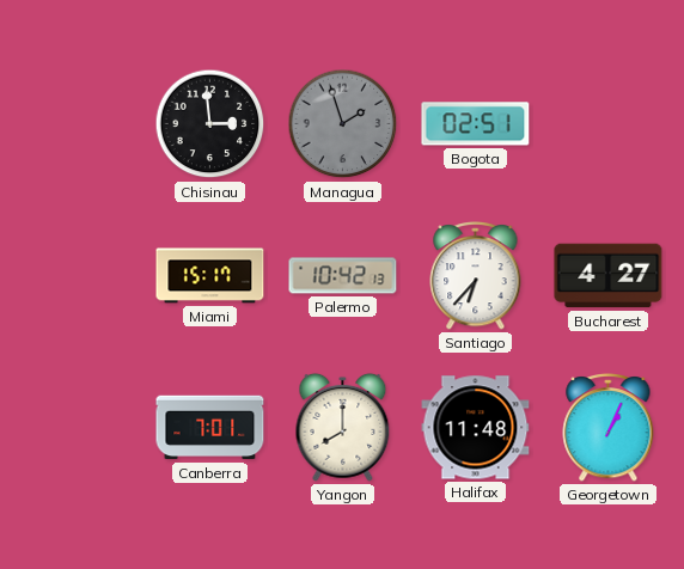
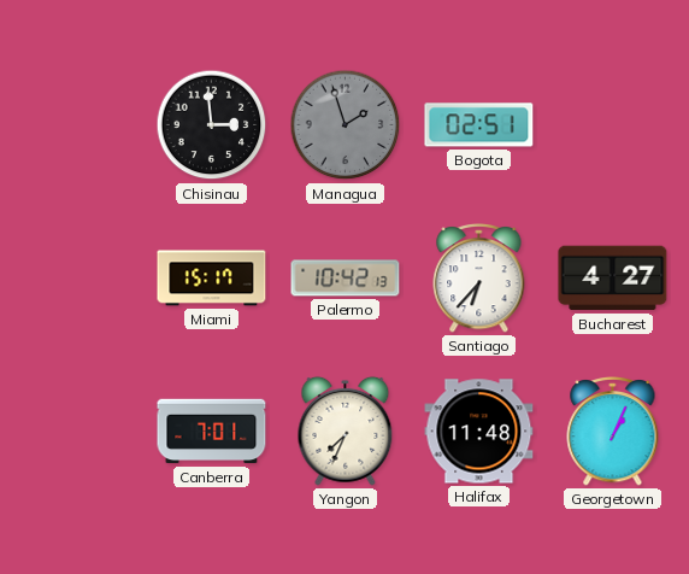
Yangon: 8:00 -> 7:34 (346, 430)
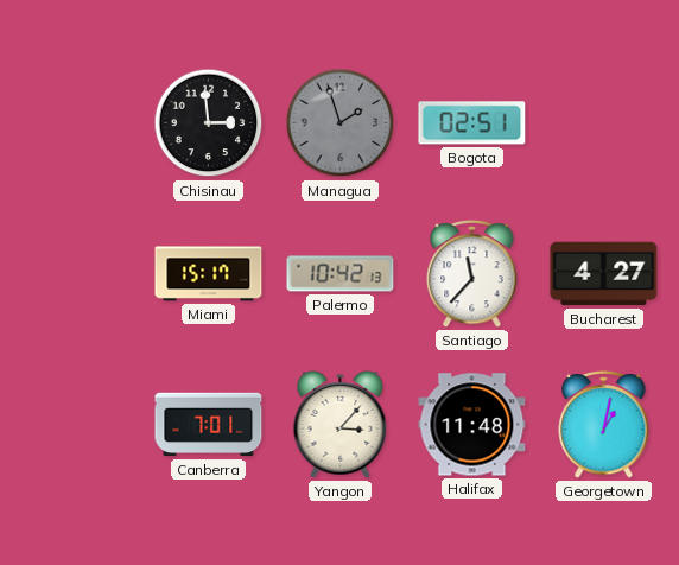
Santiago: 6:37 -> 11:37 (472, 274)
Yangon: 7:34 -> 3:07 (341, 424)
Georgetown: 1:04 -> 1:02 (604, 425)
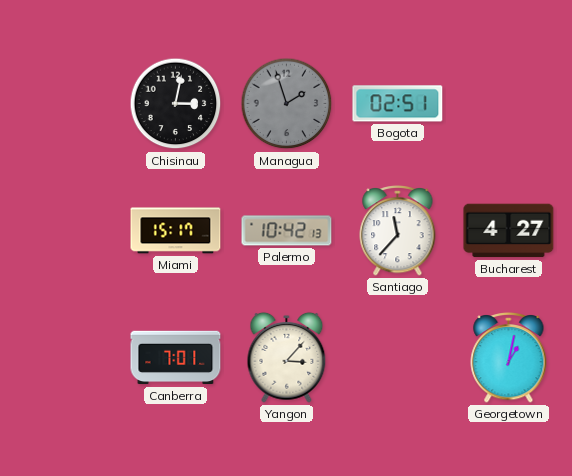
Chisinau: 2:59 -> 3:02 (176, 104)
Halifax: 11:48 -> none (472, 425)
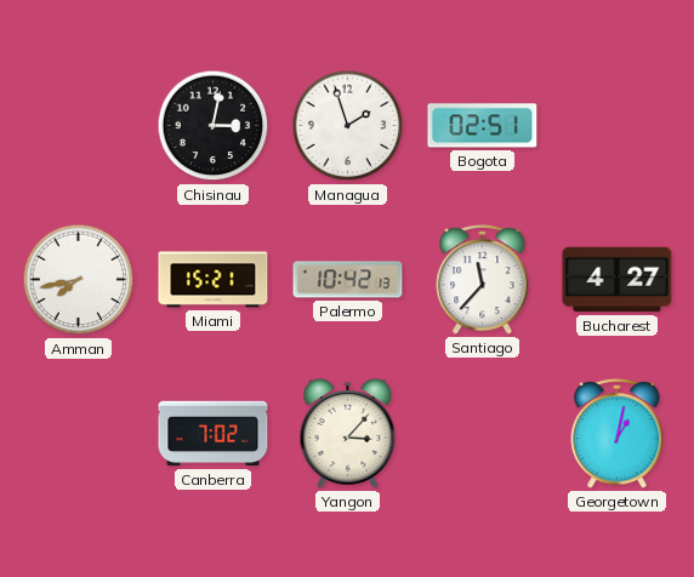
Managua dial: grey -> white (348, 126)
Amman: none -> 7:43 (79, 280)
Miami: 15:17 -> 15:21 (214, 280)
Canberra: 7:01 -> 7:02 (214, 434)
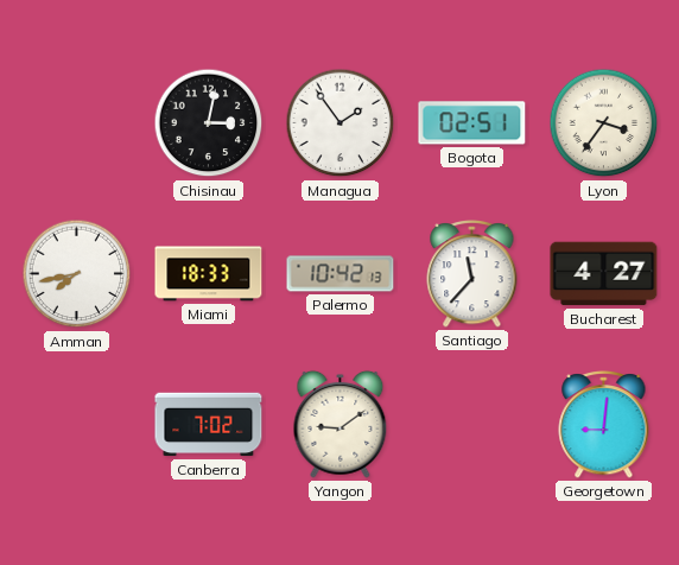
Managua: 1:57 -> 1:54 (341, 123)
Lyon: none -> 3:36 (604, 123)
Miami: 15:21 -> 18:33 (209, 274)
Yangon: 3:07 -> 9:09 (341, 424)
Georgetown: 1:02 -> 9:01 (604, 425)
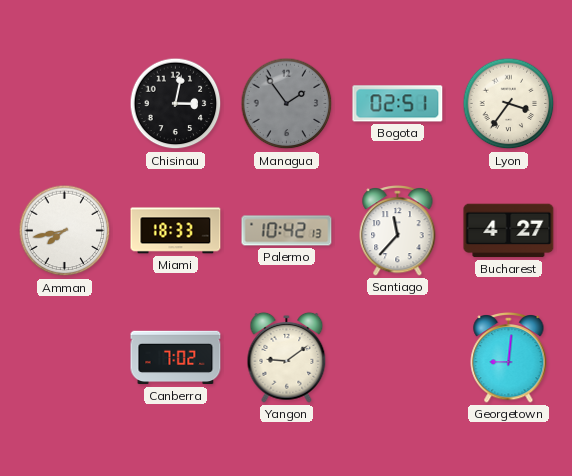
Managua dial: white -> grey (287, 104)
